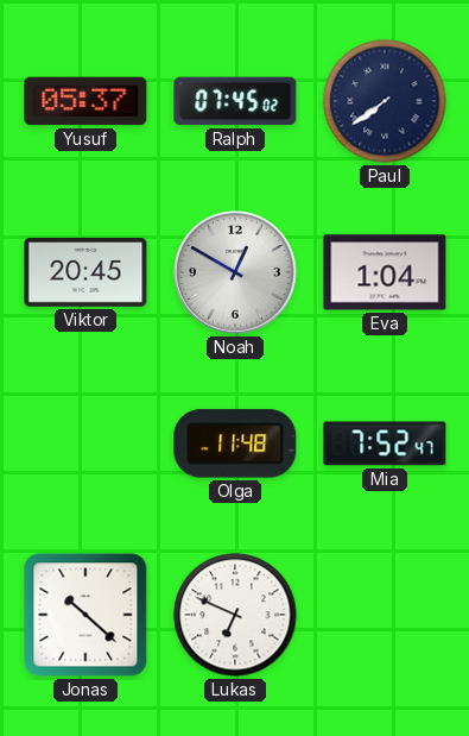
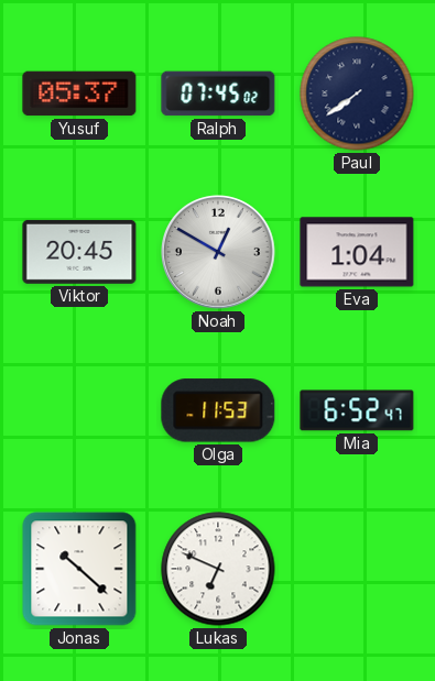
Olga: 11:48 -> 11:53 (218, 410)
Mia: 7:52 -> 6:52 (357, 410)
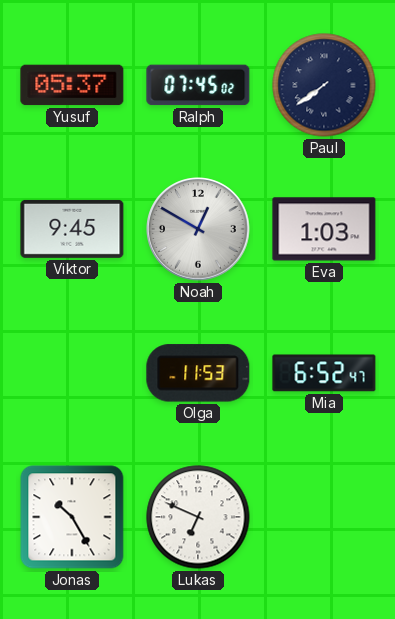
Viktor: 20:45 -> 9:45 (72, 229)
Eva: 1:04 -> 1:03 (324, 229)
Jonas: 10:22 -> 10:25 (72, 517)
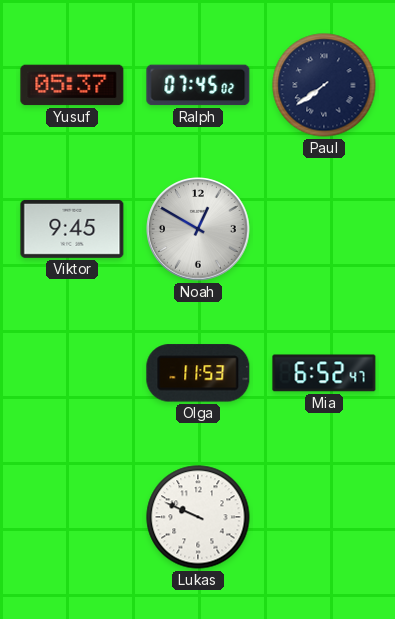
Eva: 1:03 -> none (324, 229)
Jonas: 10:25 -> none (72, 517)
Lukas: 6:49 -> 9:49 (198, 517)
